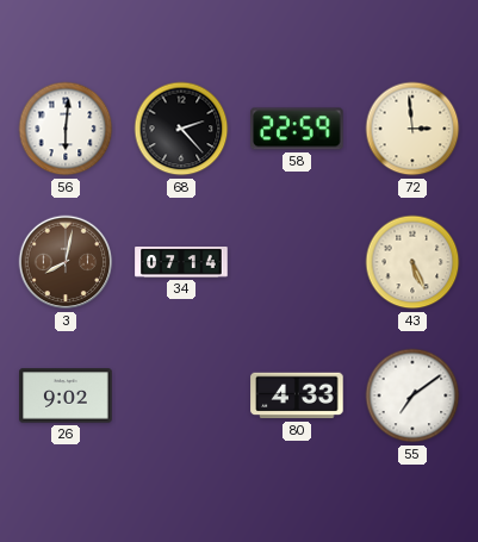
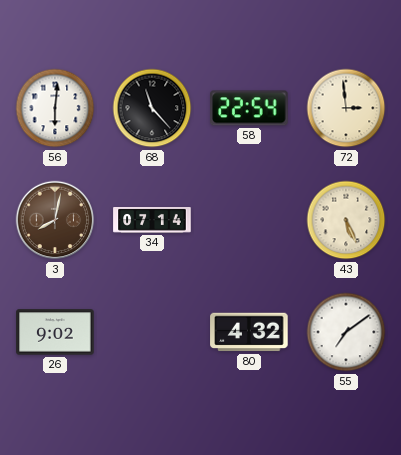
68: 2:23 -> 11:23 (152, 108)
58: 22:59 -> 22:54 (249, 108)
80: 4:33 -> 4:32 (249, 332)
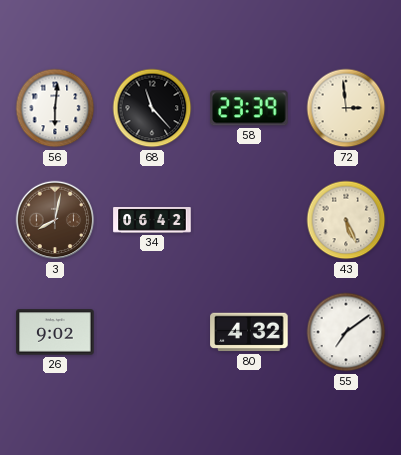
58: 22:54 -> 23:39 (249, 108)
34: 07:14 -> 06:42 (152, 220)
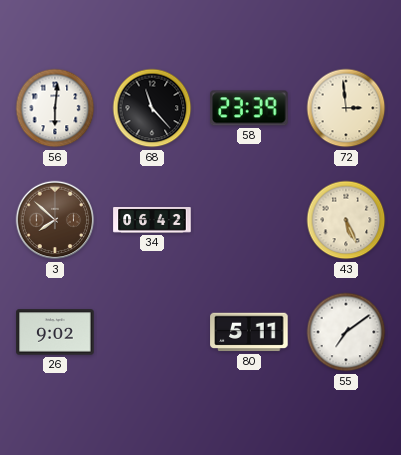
3: 8:02 -> 7:52 (55, 220)
80: 4:32 -> 5:11 (249, 332)
